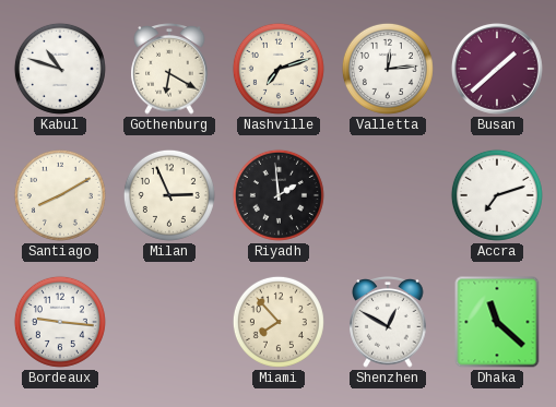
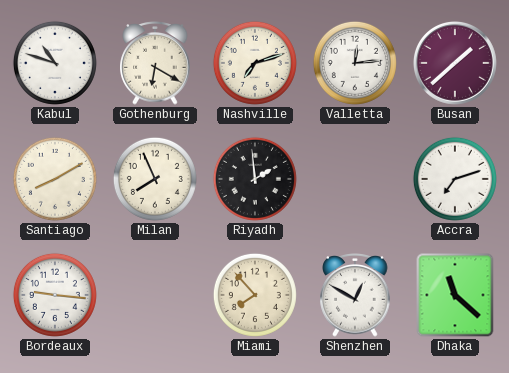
Milan: 2:56 -> 7:56 (155, 179)
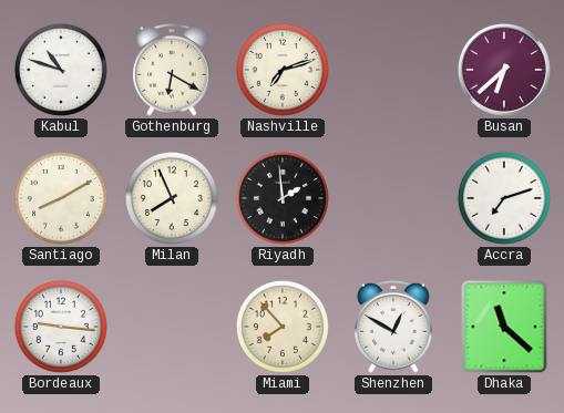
Valletta: 12:14 -> none (355, 63)
Busan: 1:38 -> 6:38 (504, 70)
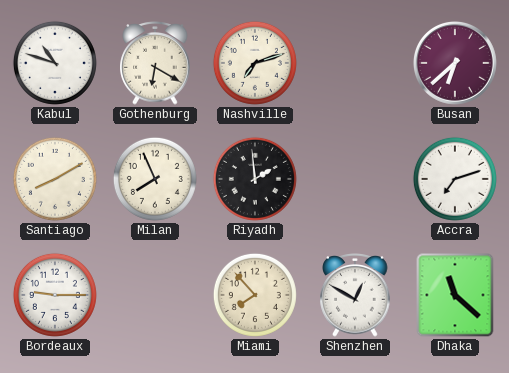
Bordeaux: 9:16 -> 9:15 (55, 295)
